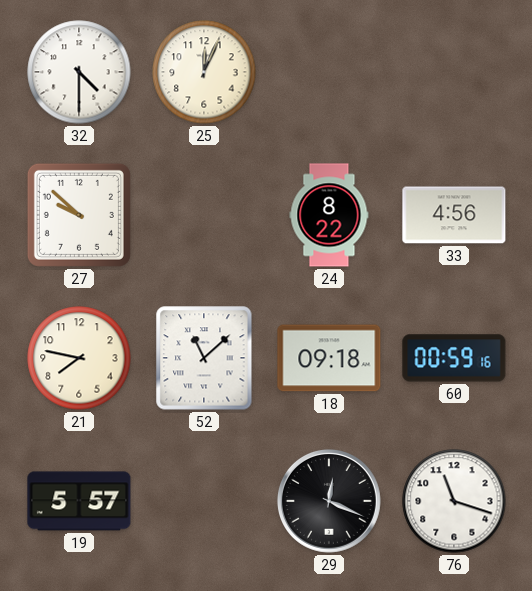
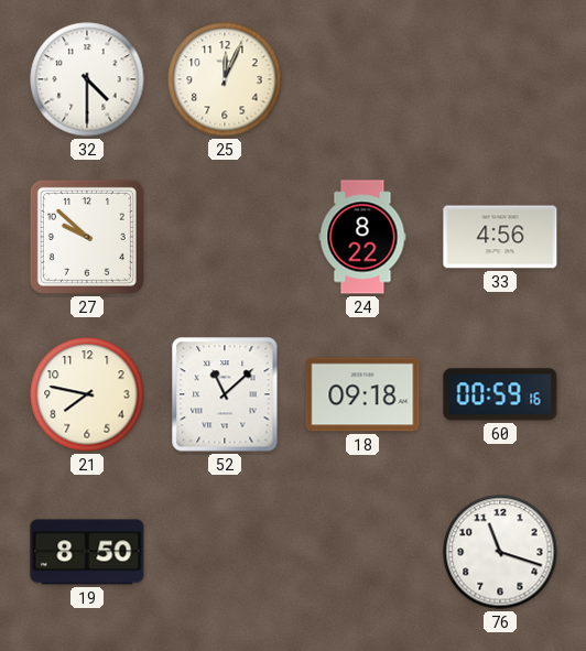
19: 5:57 -> 8:50 (87, 552)
29: 12:19 -> none (329, 501)
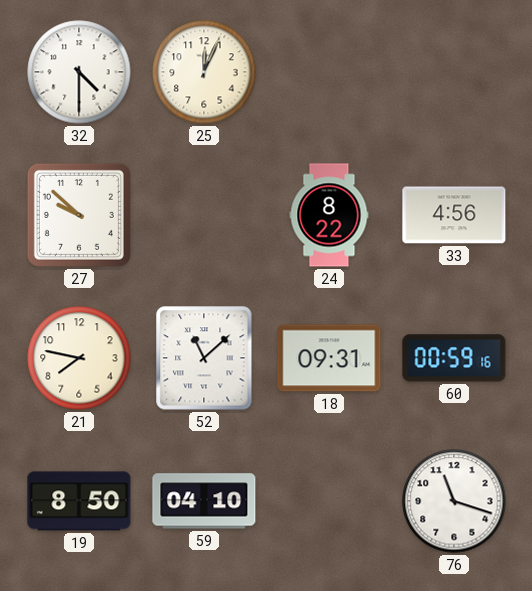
18: 09:18 -> 09:31 (329, 358)
59: none -> 04:10 (204, 501)
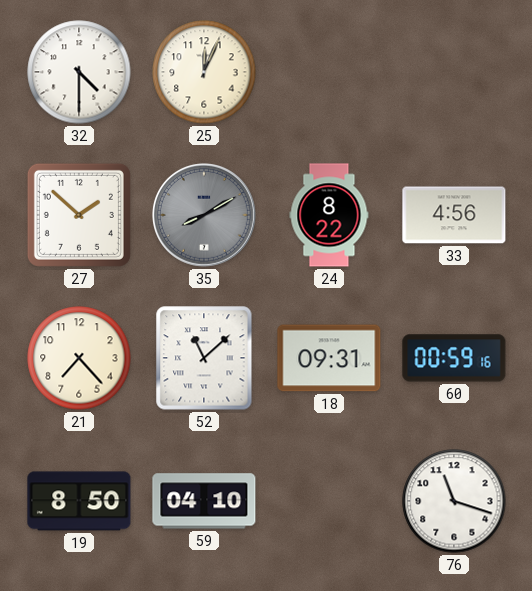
27: 9:52 -> 1:52 (79, 215)
35: none -> 8:10 (204, 215)
21: 7:47 -> 7:23 (79, 358)
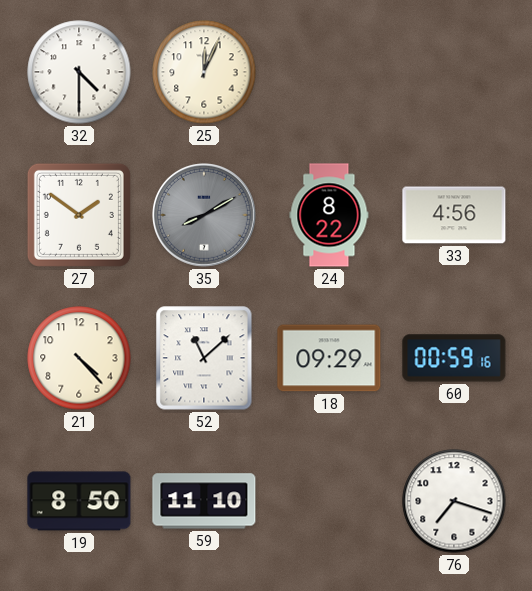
27: 1:52 -> 1:51 (79, 215)
21: 7:23 -> 4:23 (79, 358)
18: 09:31 -> 09:29 (329, 358)
59: 04:10 -> 11:10 (204, 501)
76: 11:18 -> 7:18 (454, 501)
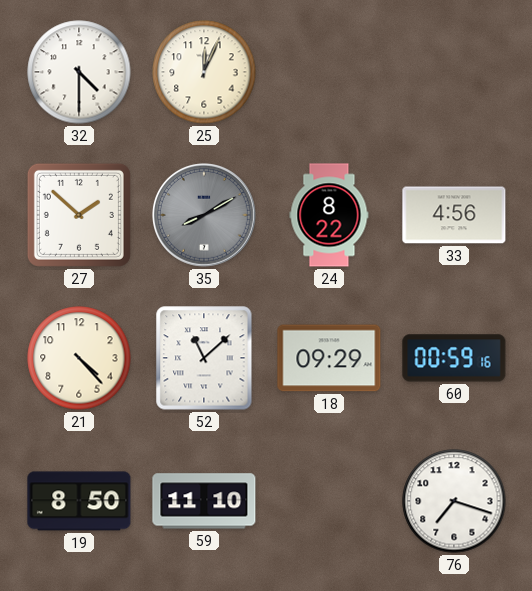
27: 1:51 -> 1:52 (79, 215)
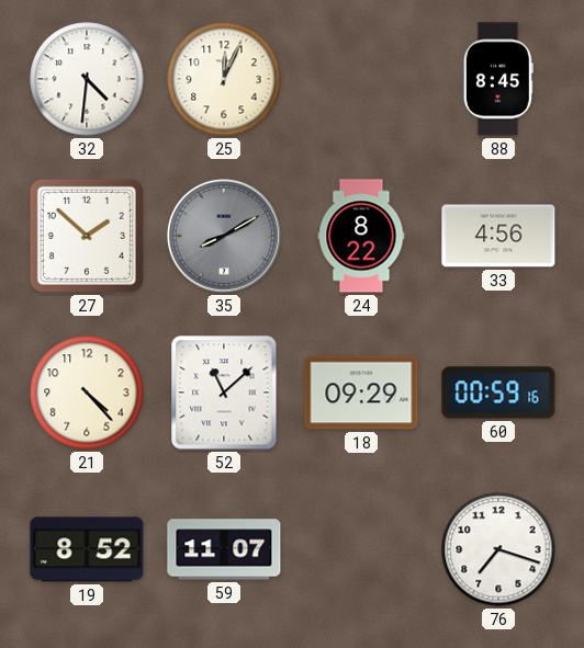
32: 4:30 -> 4:31 (87, 79)
88: none -> 8:45 (498, 79)
19: 8:50 -> 8:52 (87, 549)
59: 11:10 -> 11:07 (224, 549)
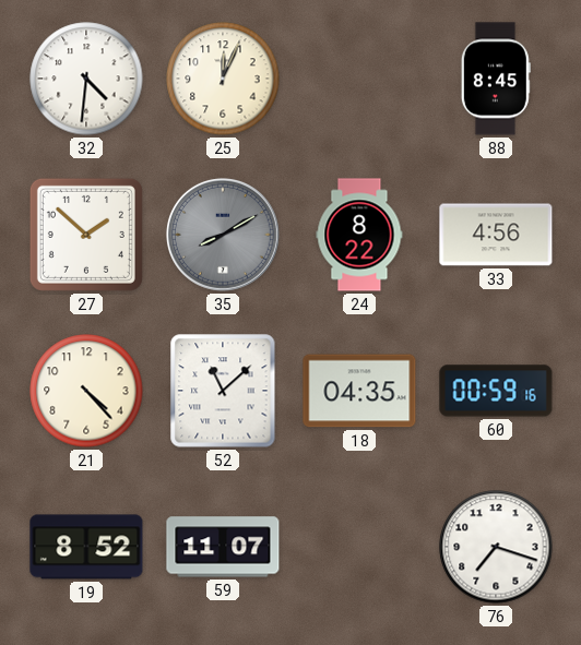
18: 09:29 -> 04:35 (359, 391)
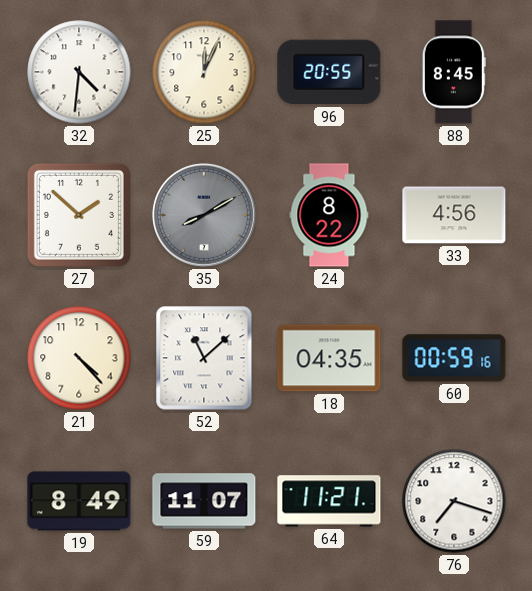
96: none -> 20:55 (329, 72)
19: 8:52 -> 8:49 (79, 501)
64: none -> 11:21 (329, 501)
